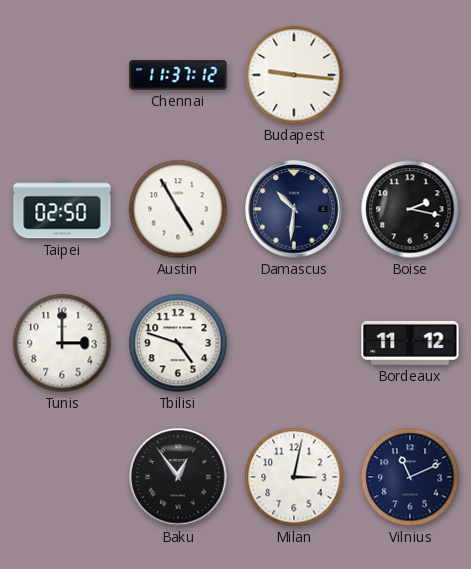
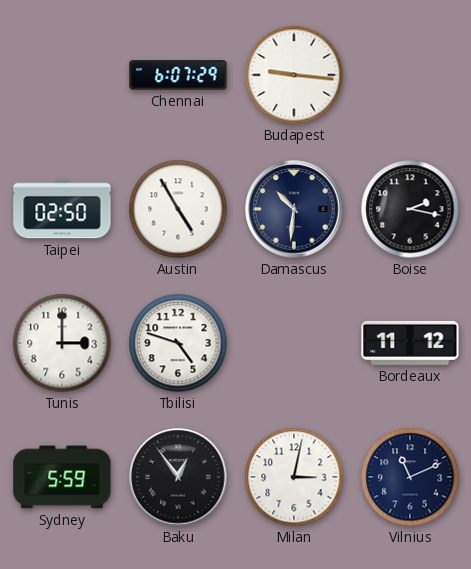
Chennai: 11:37 -> 6:07 (178, 75)
Sydney: none -> 5:59 (62, 477)
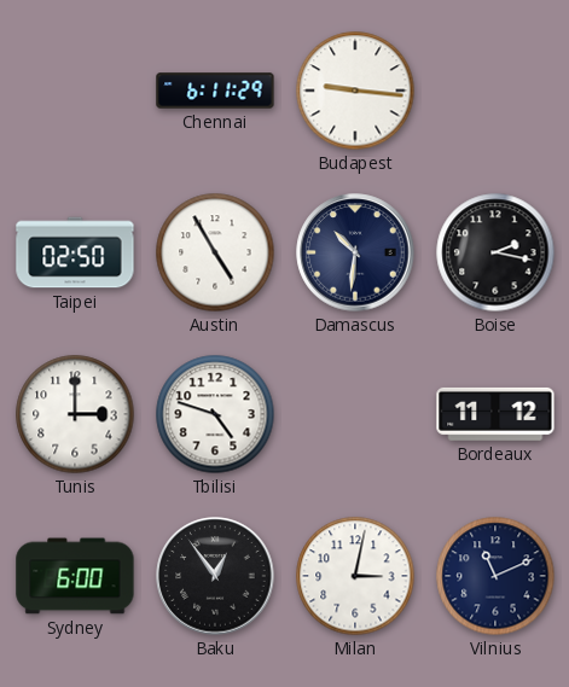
Chennai: 6:07 -> 6:11 (215, 91)
Sydney: 5:59 -> 6:00 (75, 576)
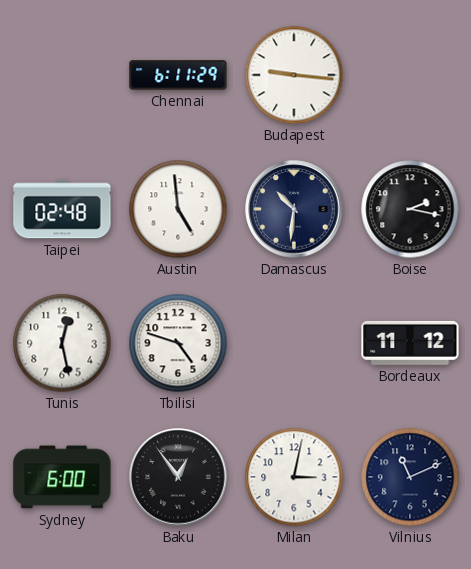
Taipei: 02:50 -> 02:48 (62, 209)
Austin: 4:55 -> 4:59 (178, 209)
Tunis: 3:00 -> 12:28 (62, 343)
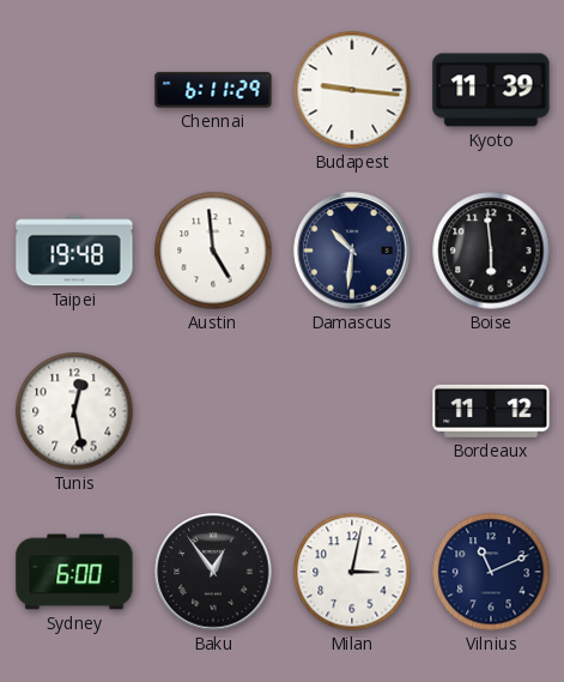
Kyoto: none -> 11:39 (491, 90)
Taipei: 02:48 -> 19:48 (74, 251)
Boise: 2:17 -> 5:59 (491, 251)
Tbilisi: 4:48 -> none (178, 343)
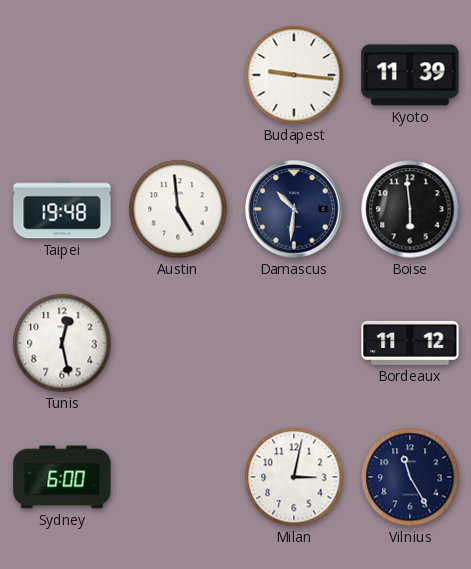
Chennai: 6:11 -> none (213, 90)
Baku: 12:54 -> none (213, 572)
Vilnius: 11:11 -> 11:25 (410, 477)
